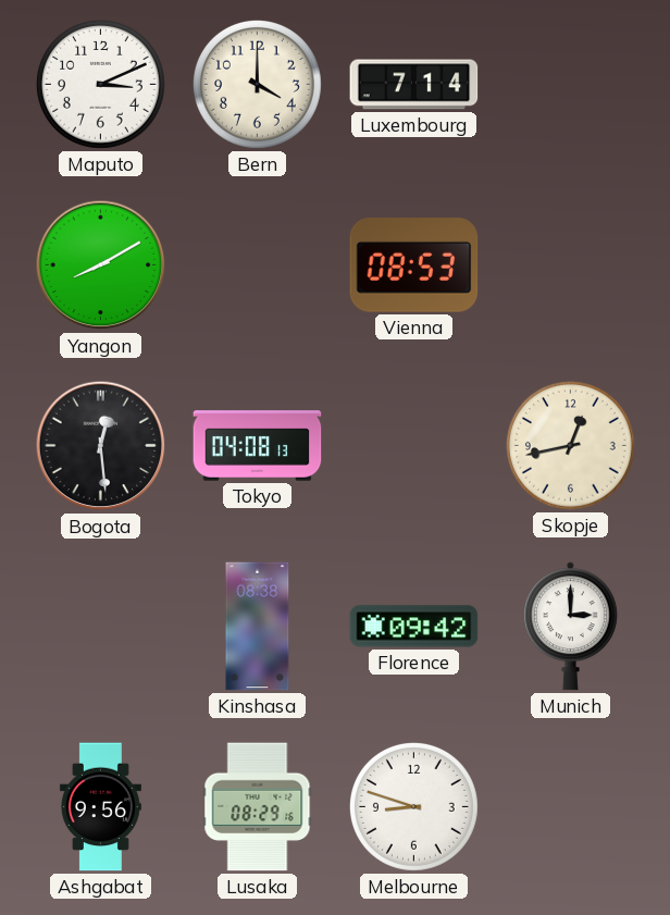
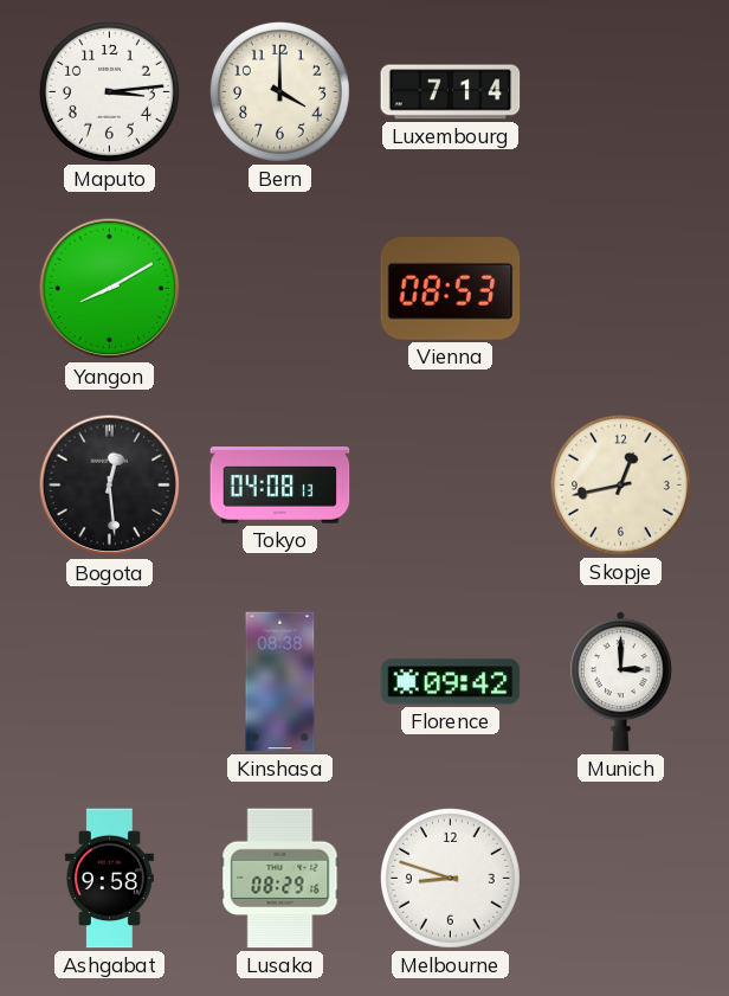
Maputo: 3:11 -> 3:14 (109, 91)
Ashgabat: 9:56 -> 9:58 (109, 879)
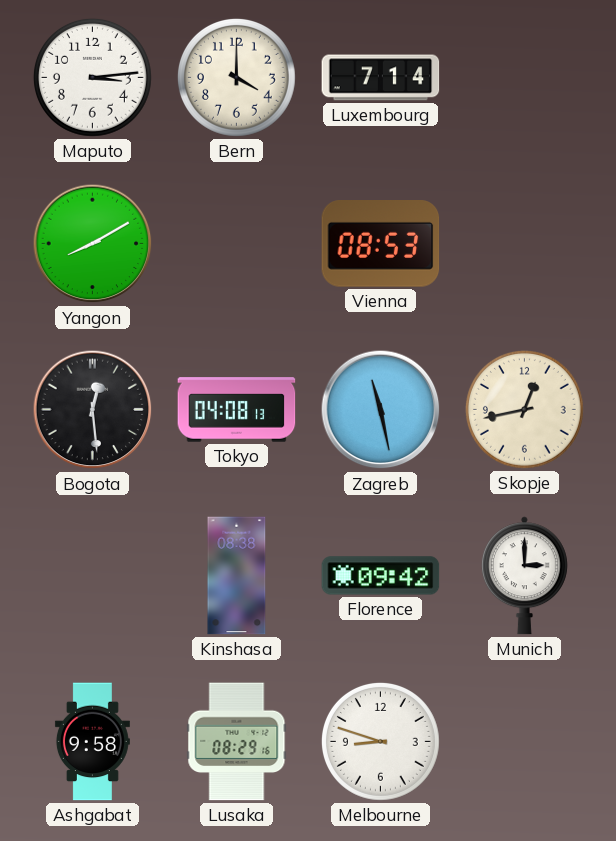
Zagreb: none -> 11:28 (381, 410)
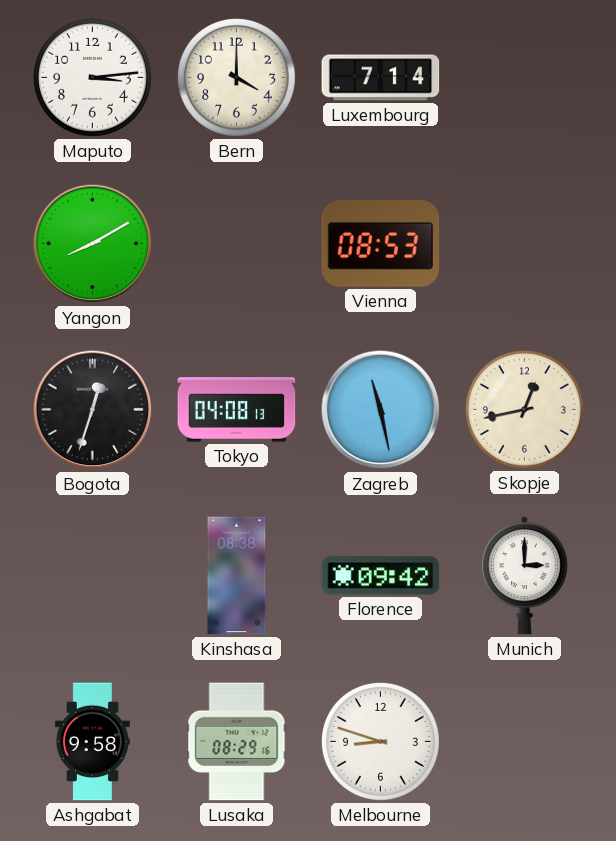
Bogota: 12:29 -> 12:33 (93, 410)
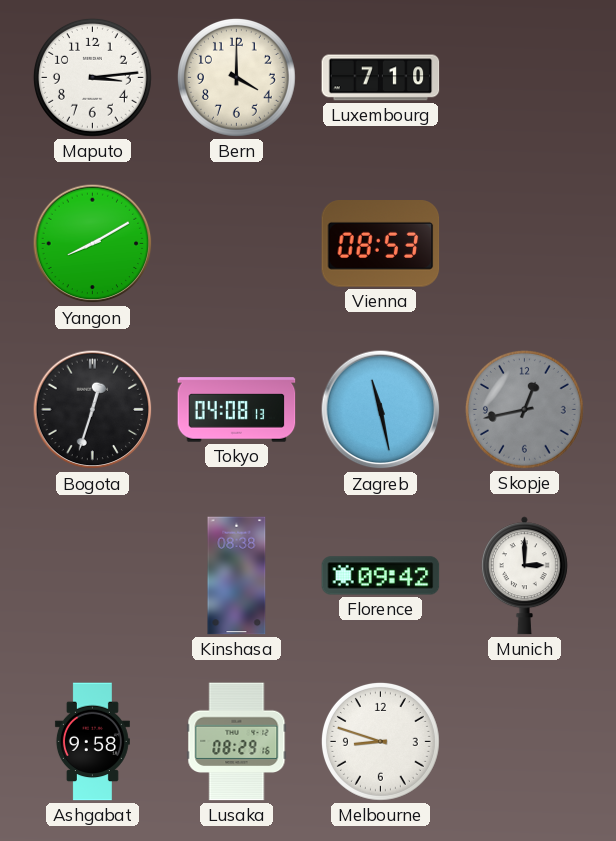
Luxembourg: 7:14 -> 7:10 (381, 78)
Skopje dial: cream -> grey (524, 409)
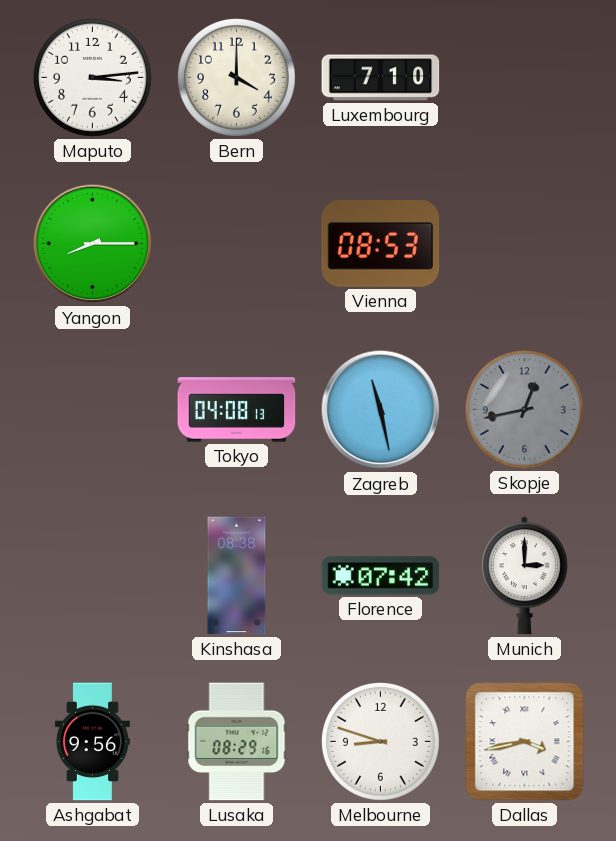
Yangon: 8:10 -> 8:15 (93, 244)
Bogota: 12:33 -> none (93, 410)
Florence: 09:42 -> 07:42 (381, 576)
Ashgabat: 9:58 -> 9:56 (92, 742)
Dallas: none -> 3:43 (525, 742)
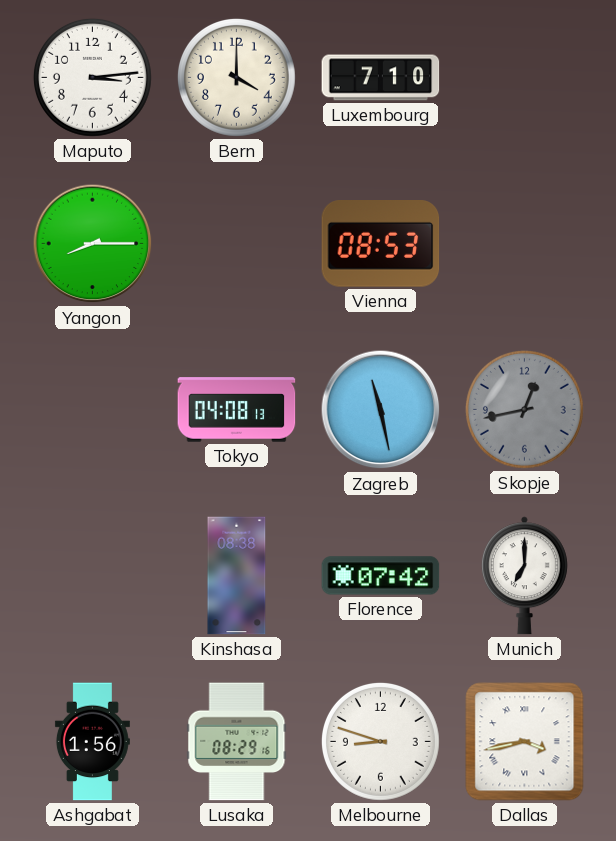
Munich: 3:00 -> 7:00 (524, 576)
Ashgabat: 9:56 -> 1:56 (92, 742)
